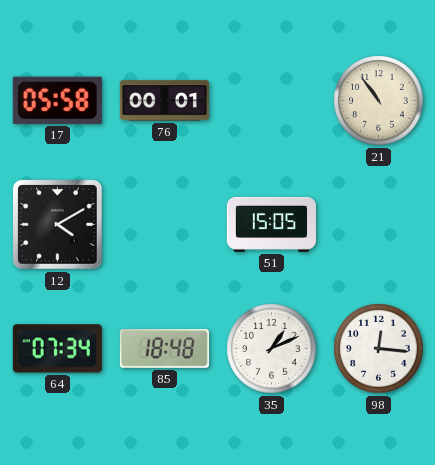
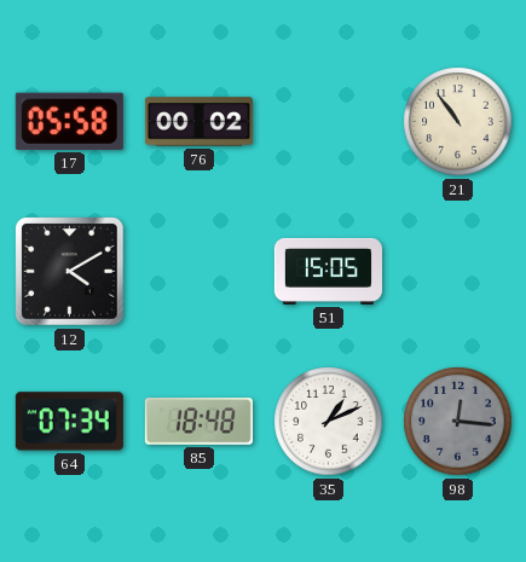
76: 00:01 -> 00:02 (198, 122)
98 dial: white -> grey (458, 422)
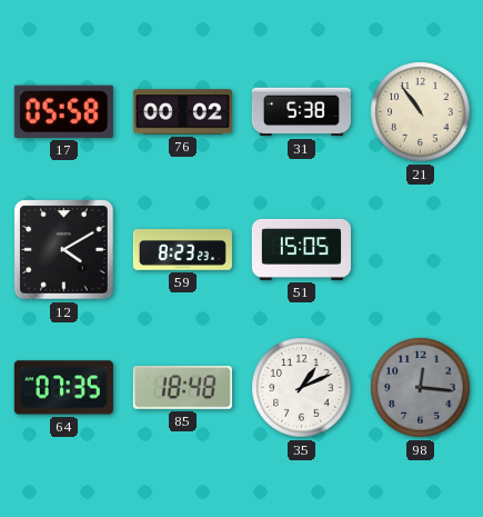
31: none -> 5:38 (301, 112)
59: none -> 8:23 (182, 250)
64: 07:34 -> 07:35 (63, 388)
